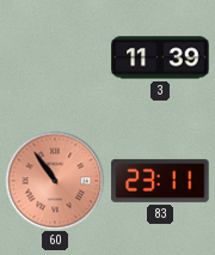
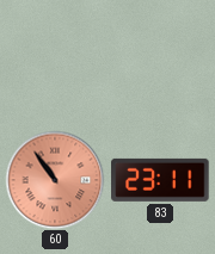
3: 11:39 -> none (160, 57)
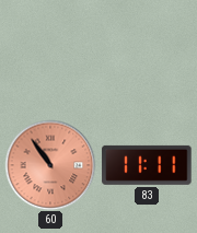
83: 23:11 -> 11:11 (147, 165)
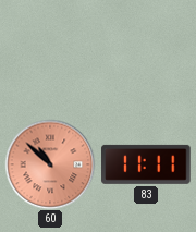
60: 10:54 -> 10:52 (50, 164)
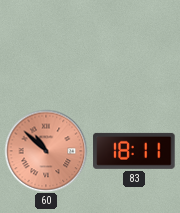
83: 11:11 -> 18:11 (134, 151)
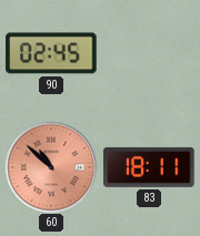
90: none -> 02:45 (51, 53)
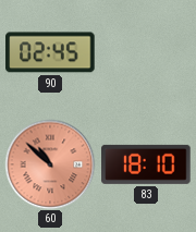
83: 18:11 -> 18:10 (146, 164)
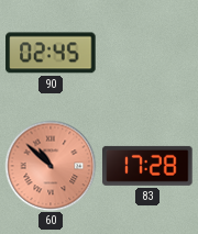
83: 18:10 -> 17:28 (147, 166)
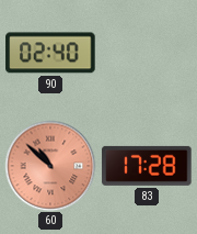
90: 02:45 -> 02:40 (50, 53)
